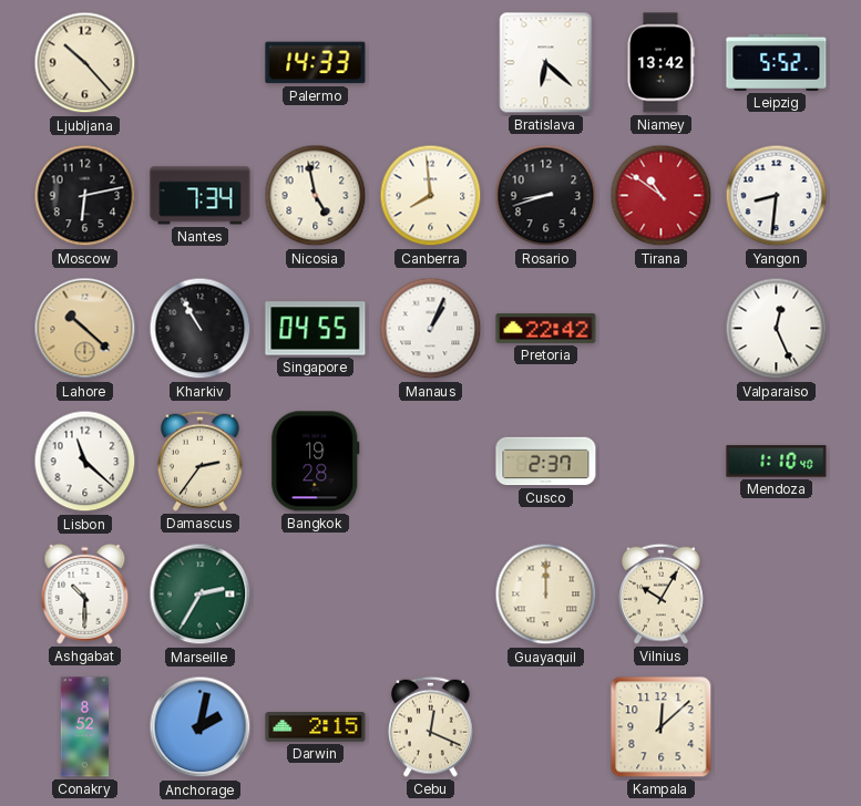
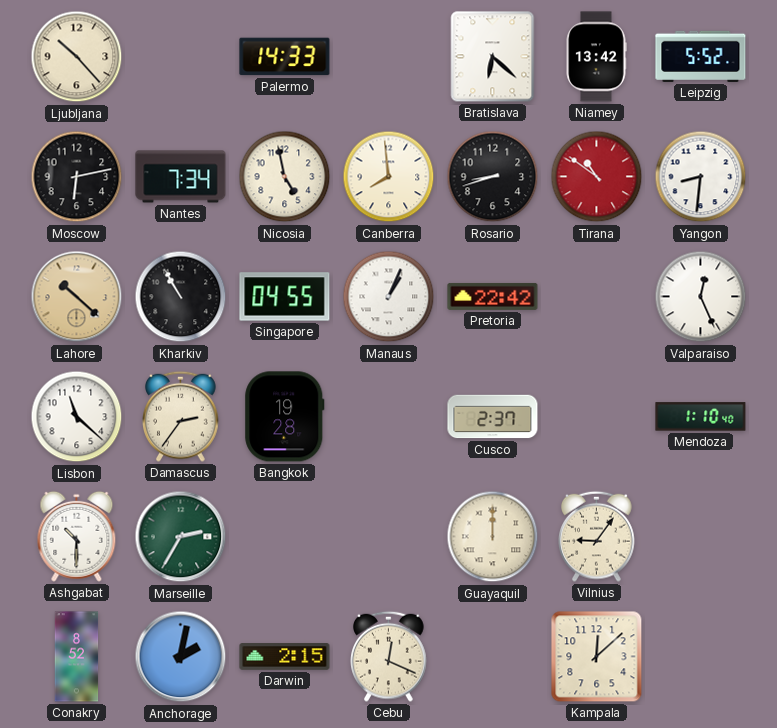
Vilnius: 10:05 -> 9:06 (597, 536)
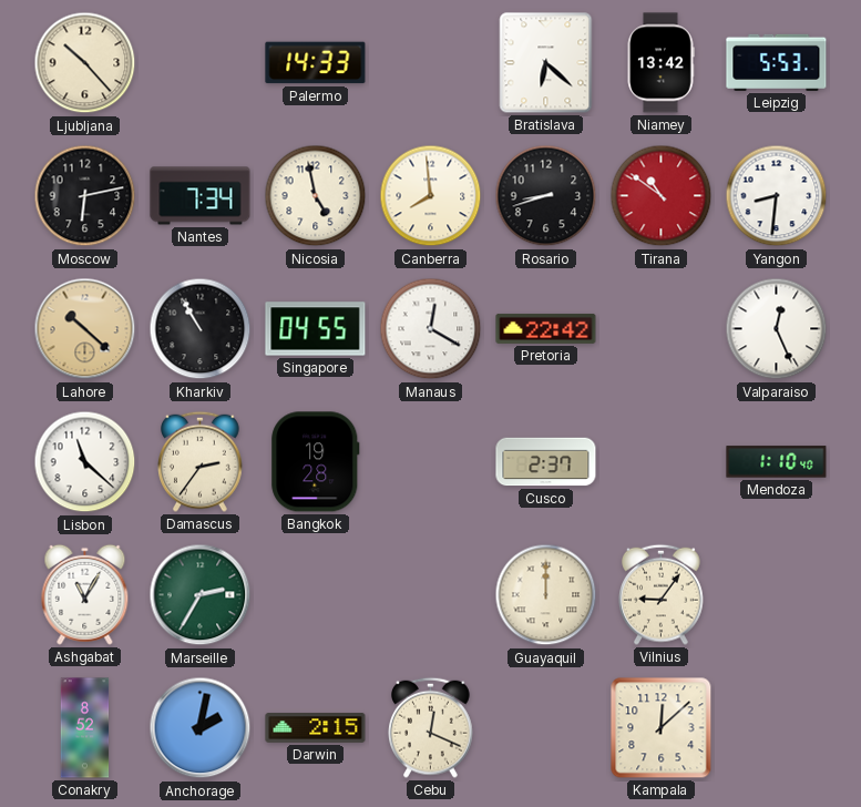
Leipzig: 5:52 -> 5:53 (777, 62)
Manaus: 1:04 -> 12:20 (431, 329)
Ashgabat: 10:30 -> 11:05 (85, 594)
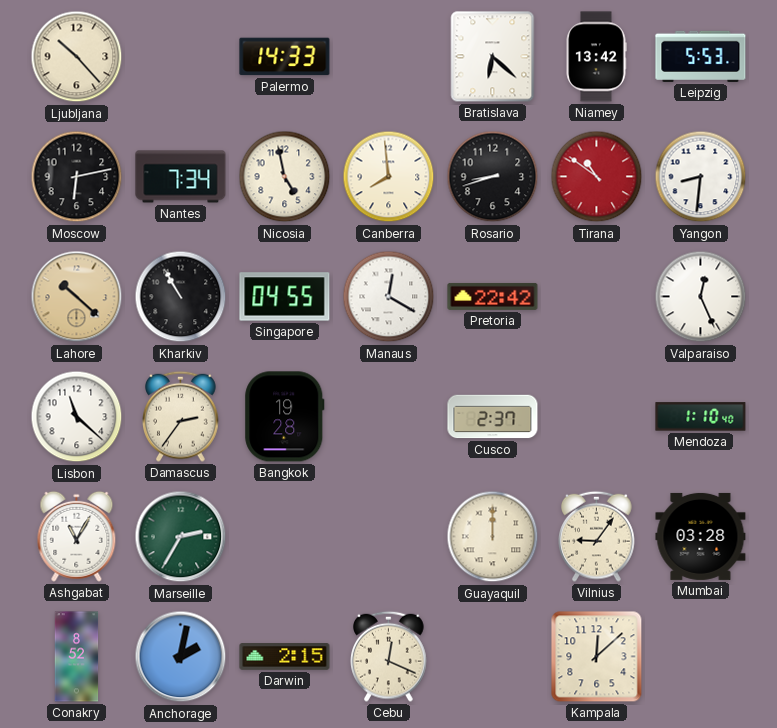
Mumbai: none -> 03:28 (701, 536)
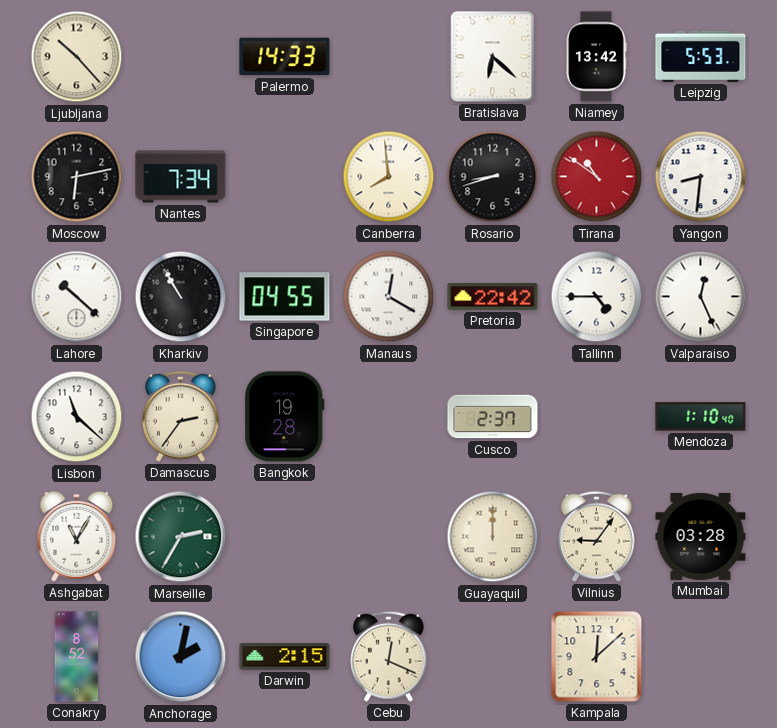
Nicosia: 4:58 -> none (285, 177)
Lahore dial: champagne -> white (77, 297)
Tallinn: none -> 4:45 (597, 297)
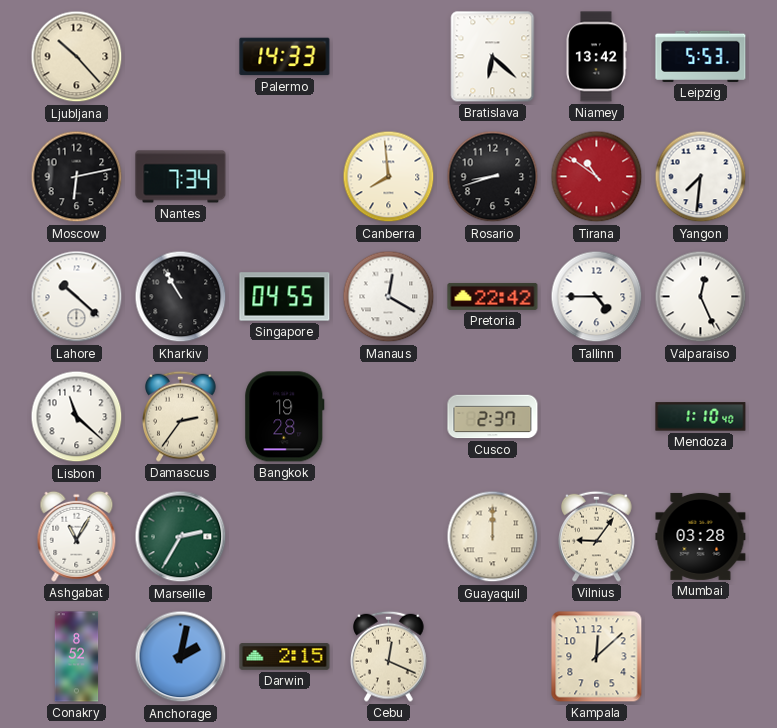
Yangon: 8:31 -> 7:31 (701, 177)
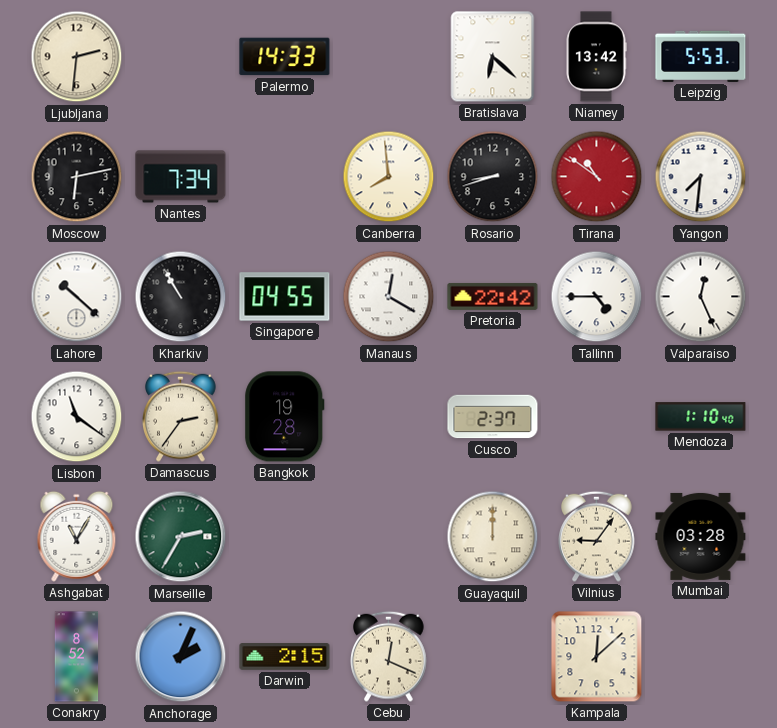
Ljubljana: 10:23 -> 2:31 (77, 57)
Lisbon: 11:22 -> 11:21 (77, 417)
Anchorage: 2:02 -> 2:04 (181, 657)
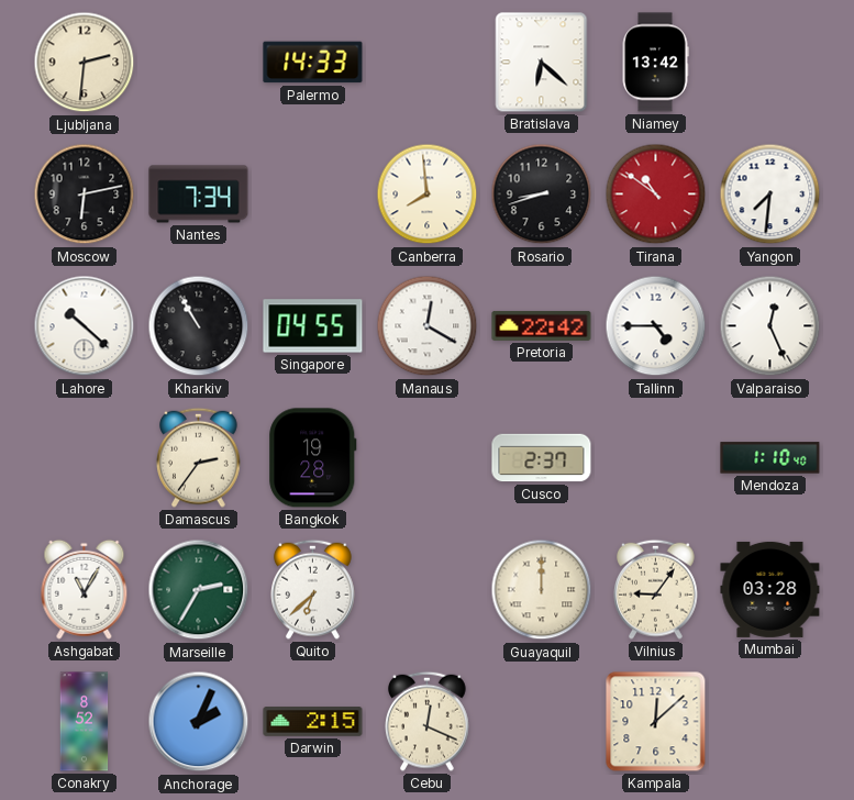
Leipzig: 5:53 -> none (701, 56)
Lisbon: 11:21 -> none (77, 417)
Quito: none -> 6:38 (313, 589)
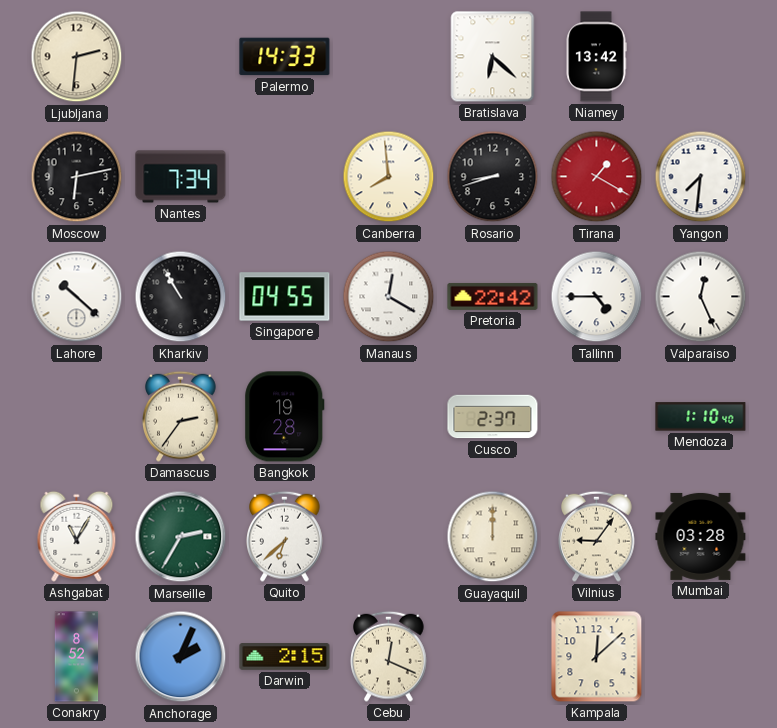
Tirana: 10:51 -> 1:20 (597, 177)
